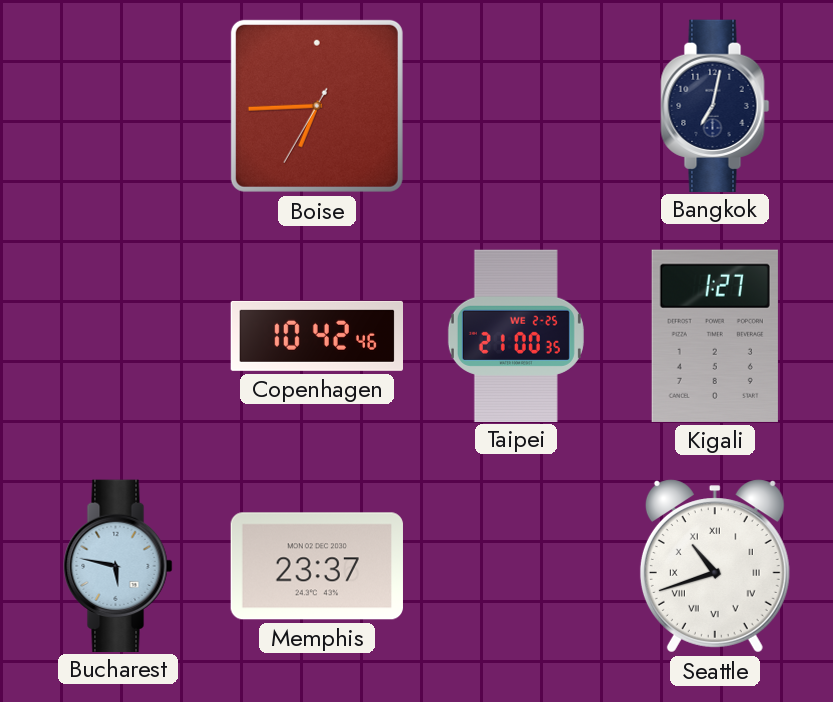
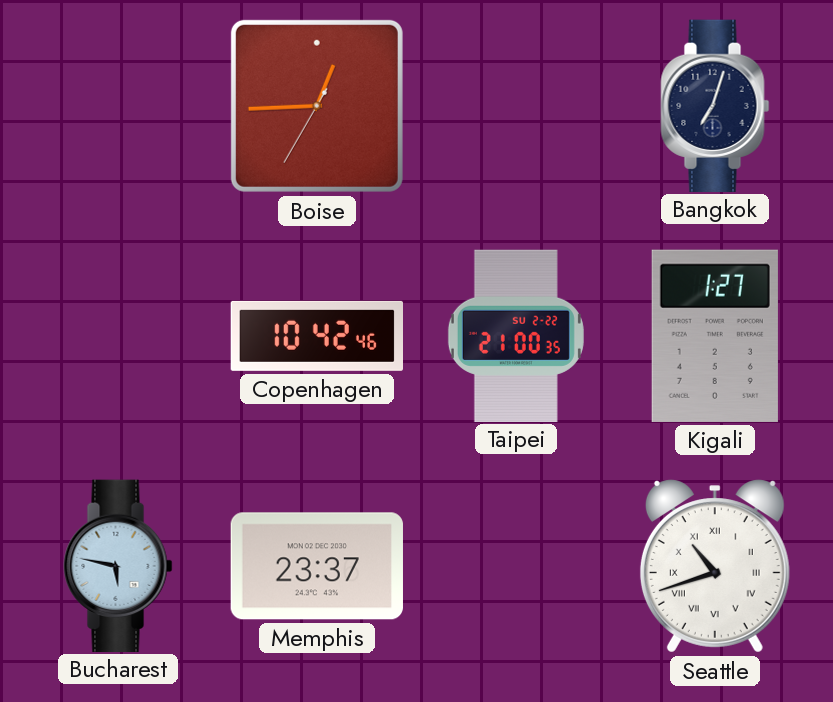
Boise: 6:44 -> 12:44 (317, 106)
Bangkok: 7:02 -> 7:03 (715, 105)
Taipei date: WE 2-25 -> SU 2-22 (516, 335)
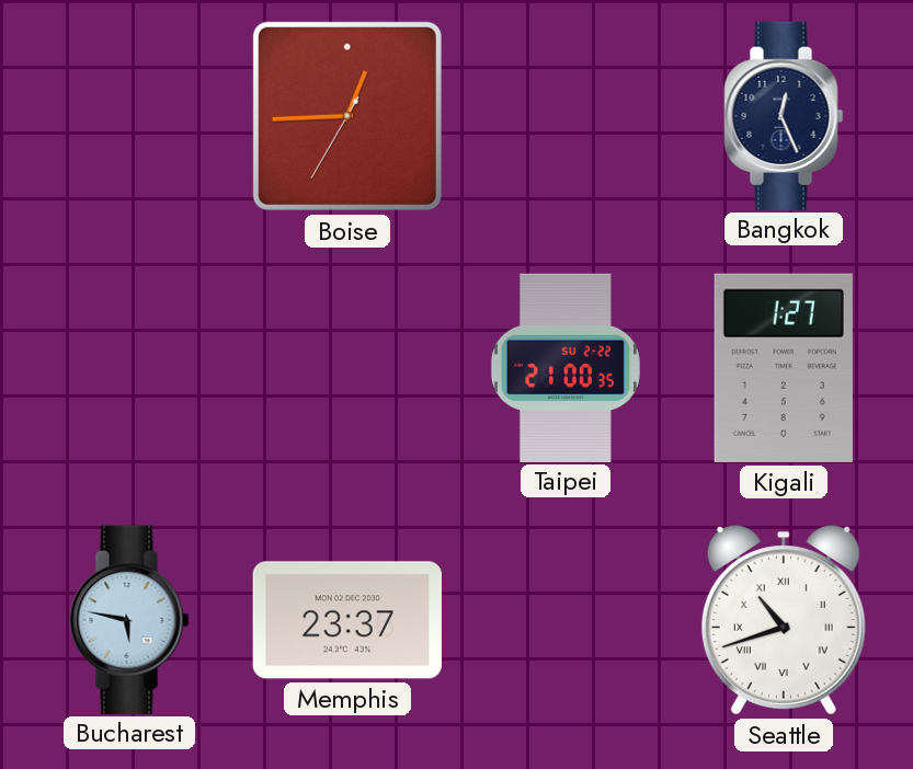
Bangkok: 7:03 -> 12:26 (784, 115)
Copenhagen: 10:42 -> none (317, 336)
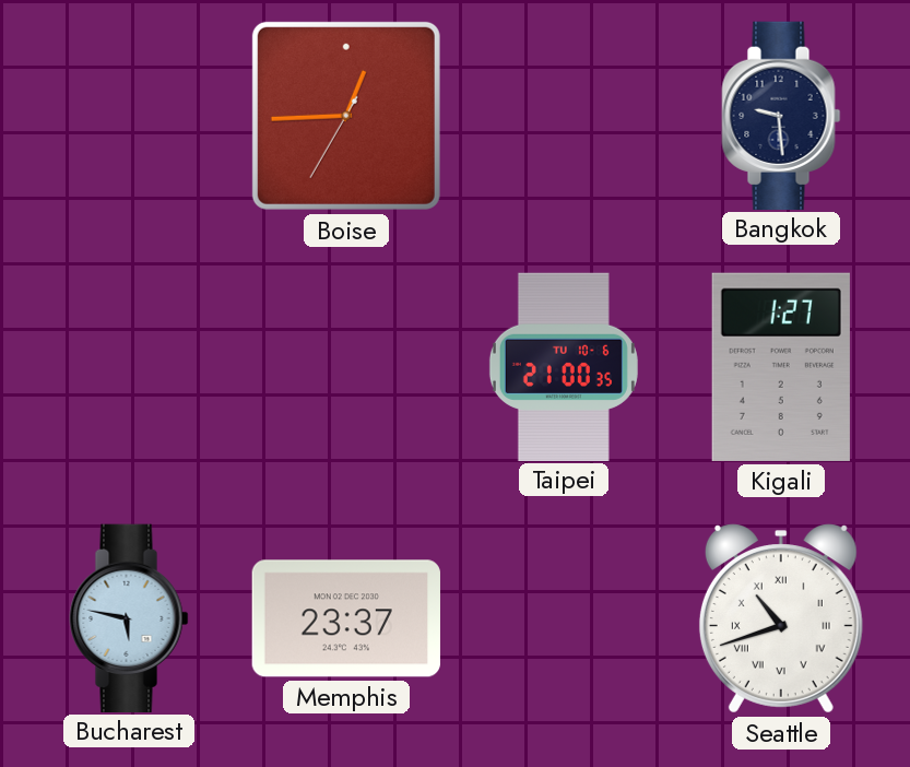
Bangkok: 12:26 -> 9:29 (781, 115)
Taipei date: SU 2-22 -> TU 10-6 (564, 366)
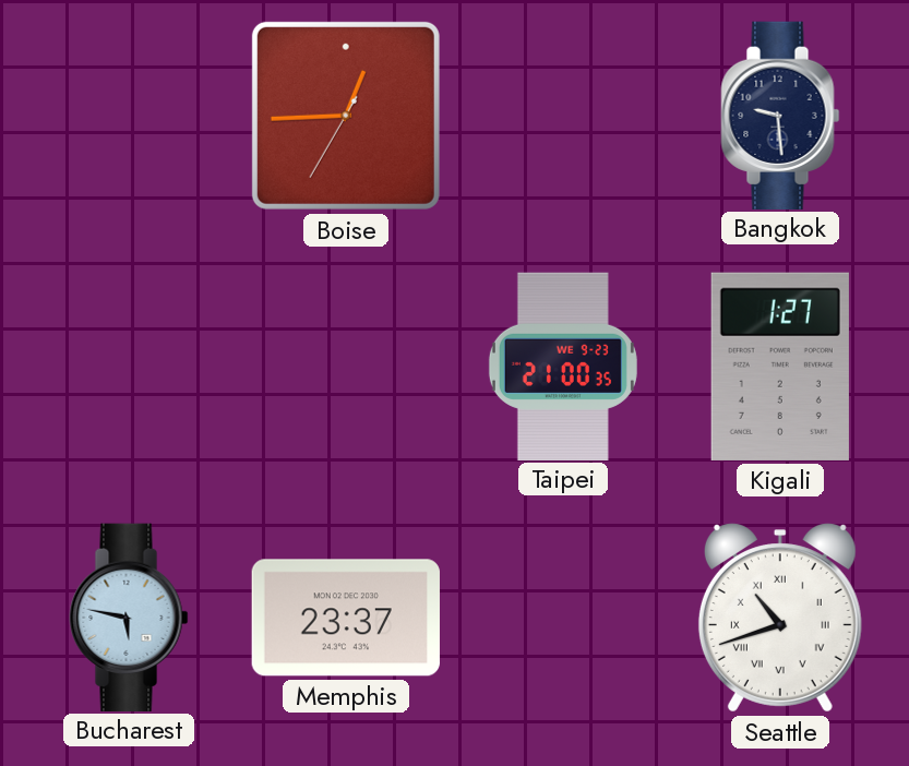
Taipei date: TU 10-6 -> WE 9-23 (563, 366)
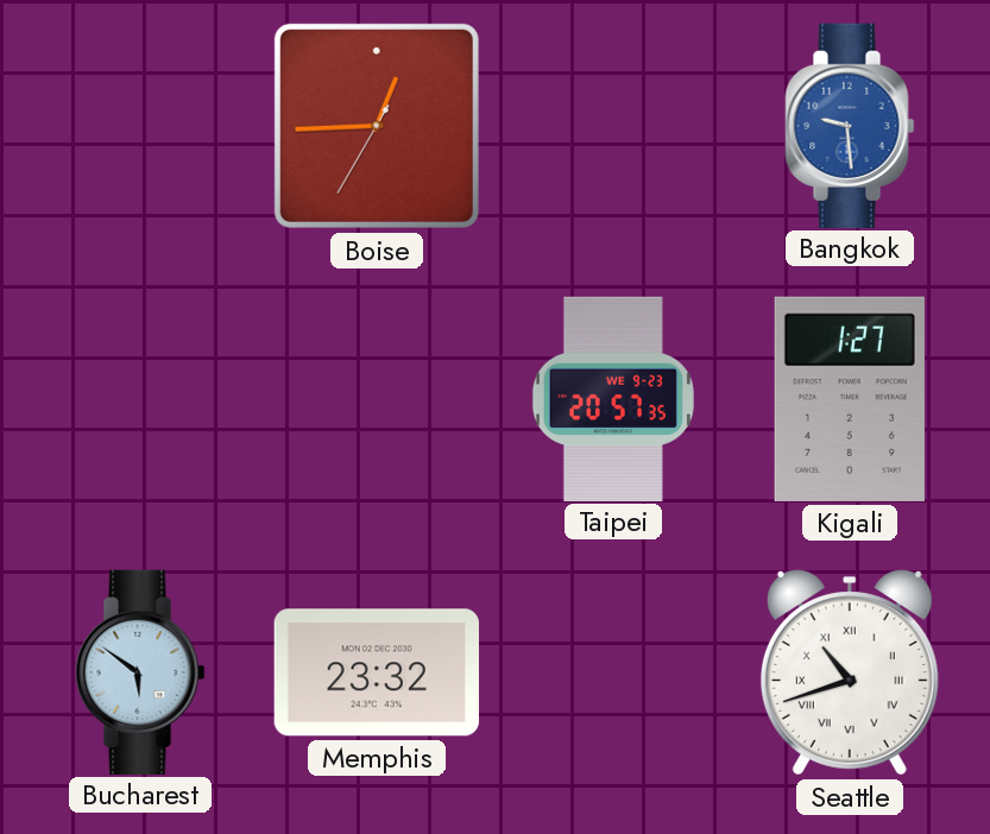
Bangkok dial: navy -> blue (850, 125)
Taipei: 21:00 -> 20:57 (613, 398)
Bucharest: 5:47 -> 5:51 (140, 671)
Memphis: 23:37 -> 23:32 (377, 672)
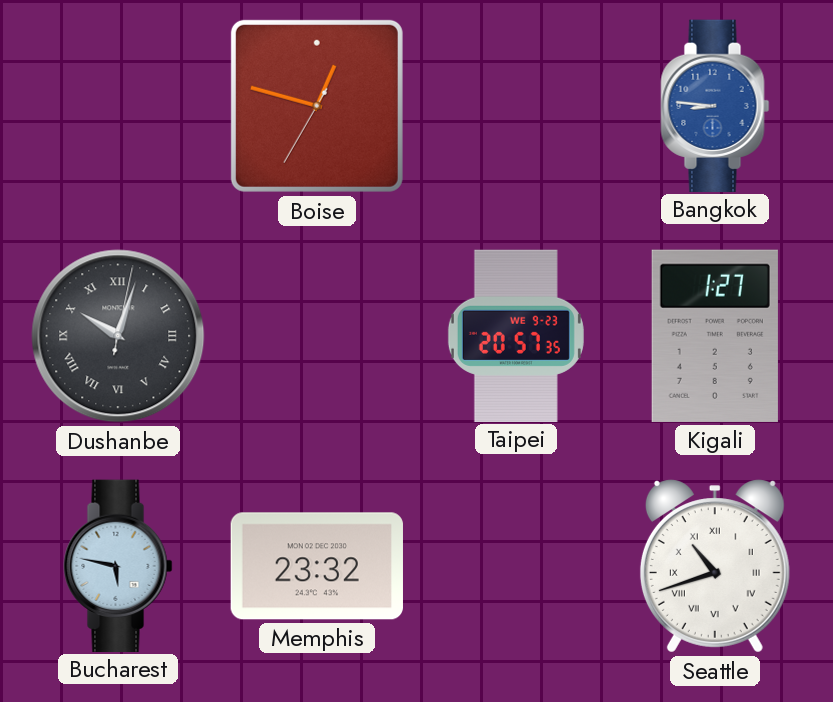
Boise: 12:44 -> 12:47 (317, 106)
Bangkok: 9:29 -> 8:46 (715, 105)
Dushanbe: none -> 10:03 (118, 336)
Bucharest: 5:51 -> 5:47 (118, 565)
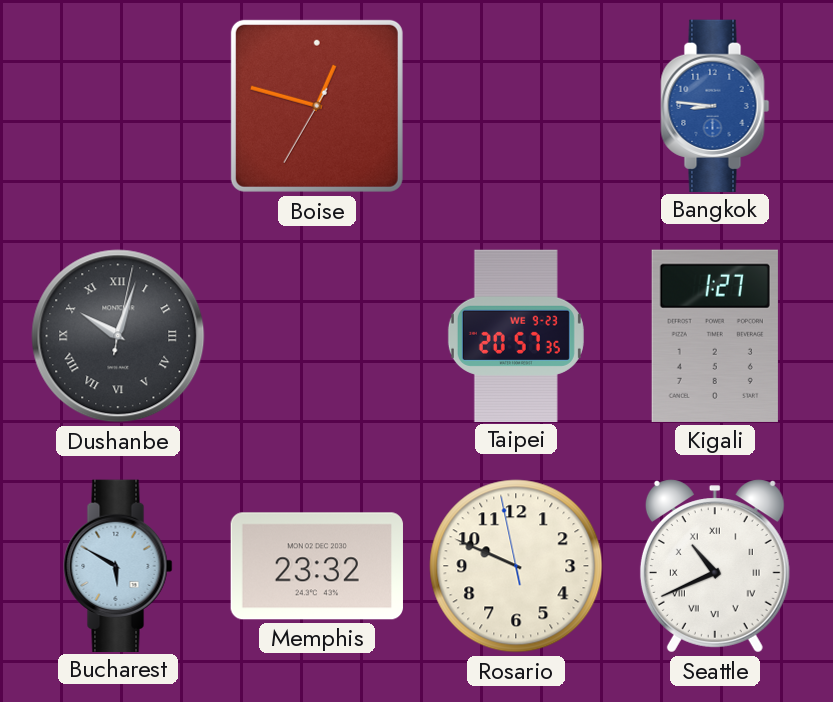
Bucharest: 5:47 -> 5:50 (118, 565)
Rosario: none -> 9:48 (516, 566)
Seattle: 10:42 -> 10:41 (715, 566)
